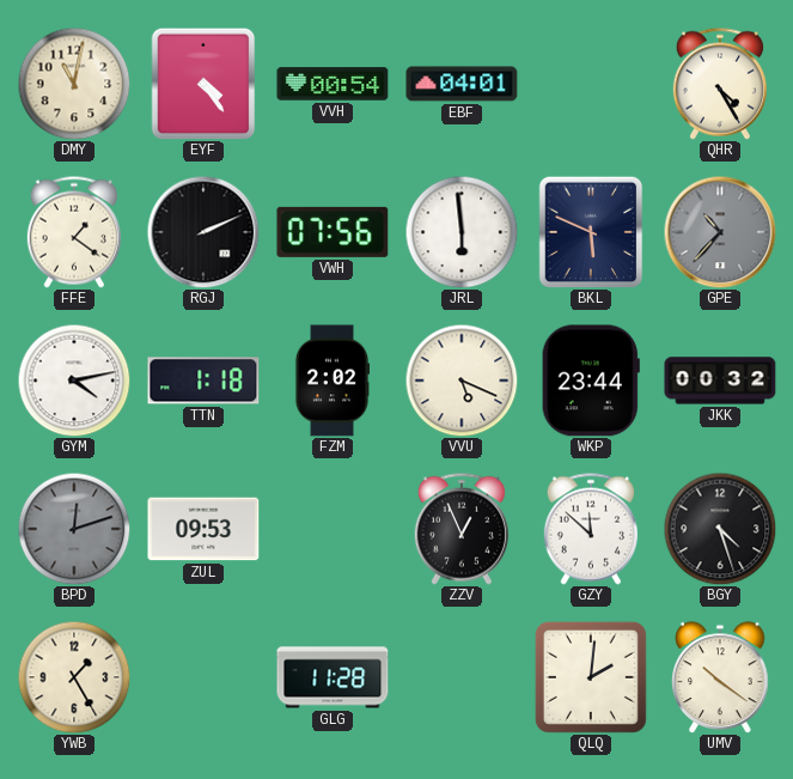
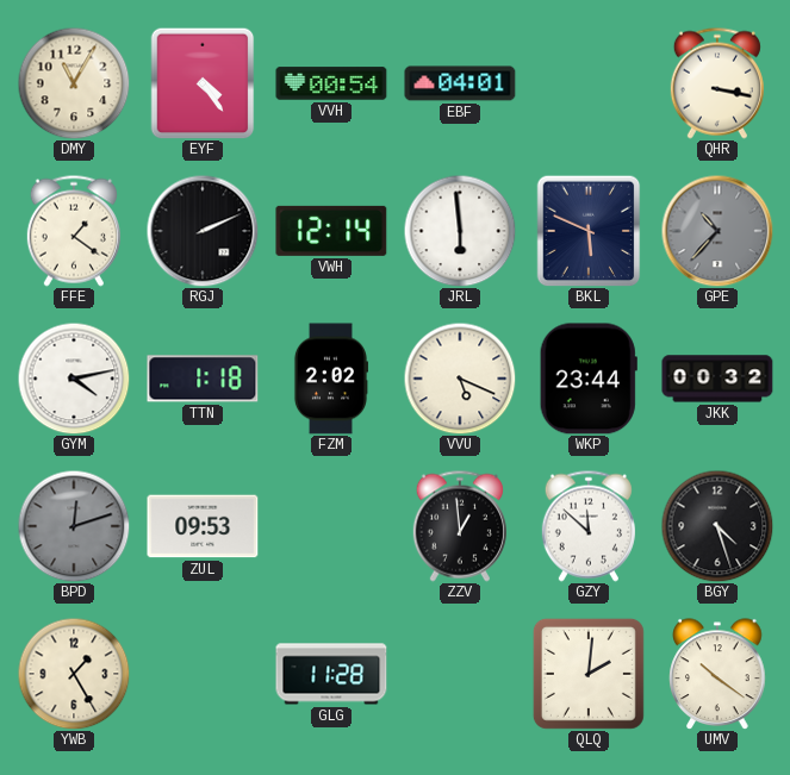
DMY: 11:02 -> 11:05 (74, 83)
QHR: 4:25 -> 3:17 (717, 83)
VWH: 07:56 -> 12:14 (331, 231)
ZZV: 12:56 -> 12:59 (460, 526)
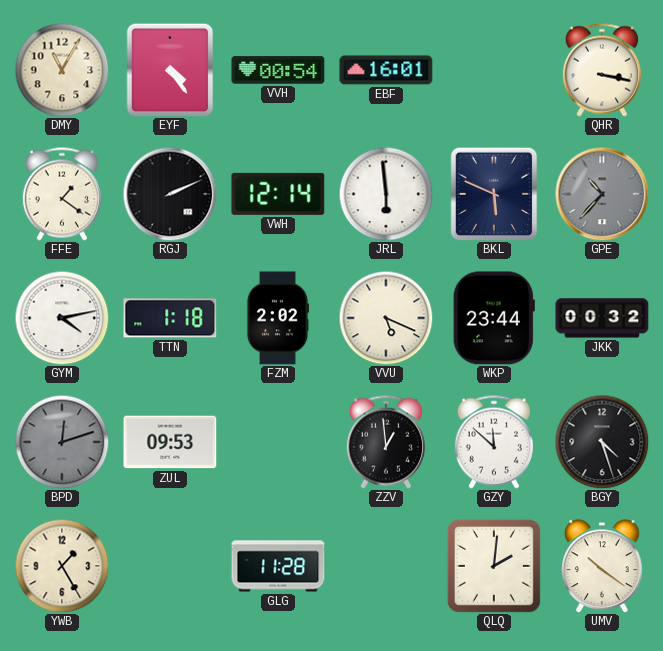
EBF: 04:01 -> 16:01 (386, 70)
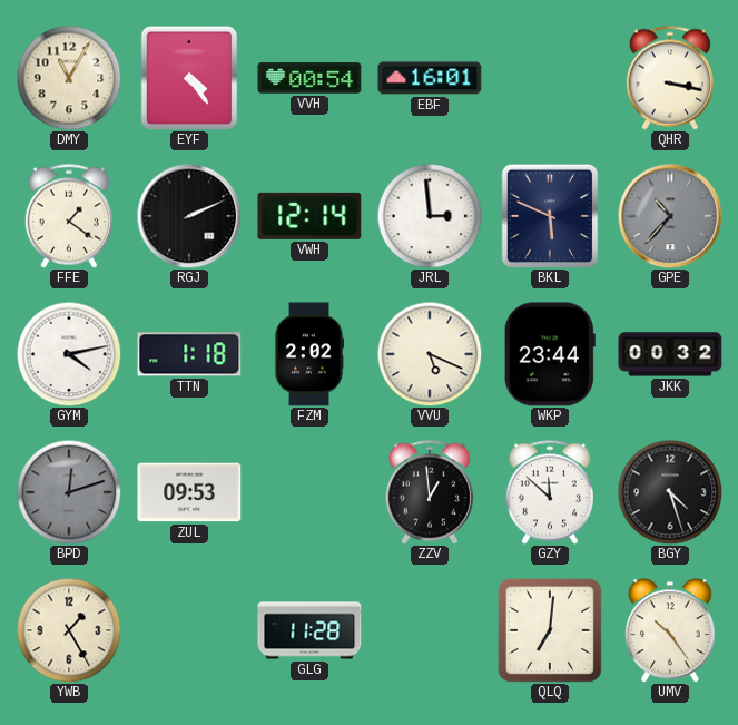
JRL: 5:59 -> 2:59 (430, 216)
QLQ: 2:01 -> 7:01 (550, 630)
UMV: 10:21 -> 10:24 (670, 630)
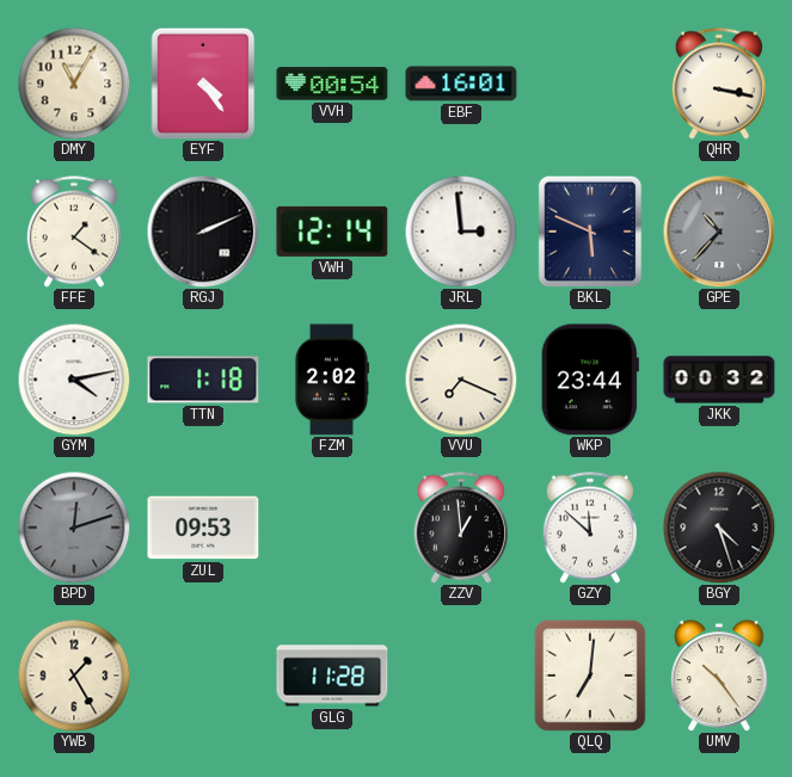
VVU: 5:19 -> 7:19 (461, 380)
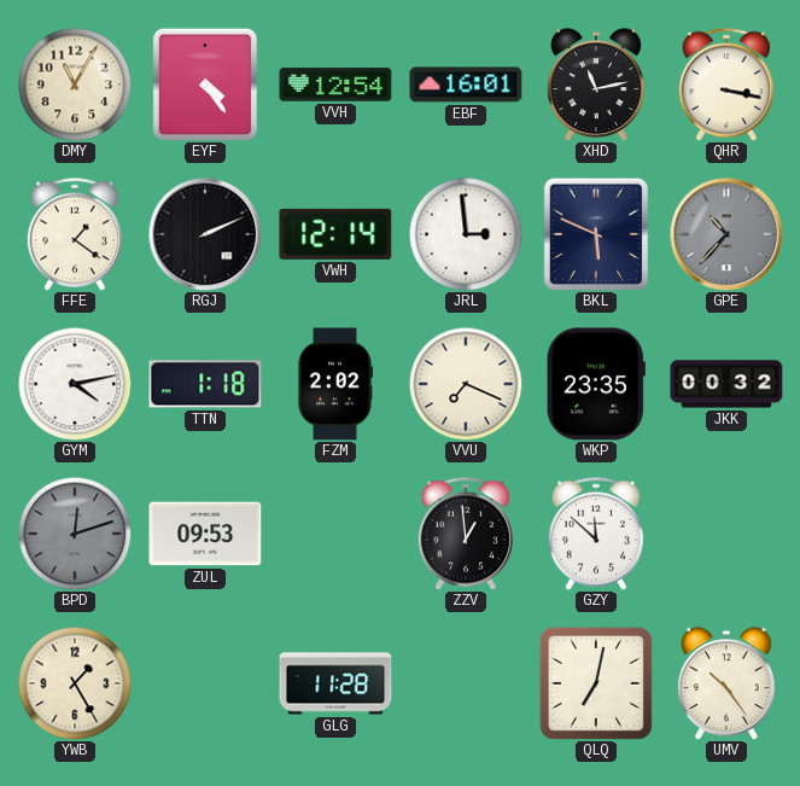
VVH: 00:54 -> 12:54 (335, 85)
XHD: none -> 11:13 (596, 85)
WKP: 23:44 -> 23:35 (596, 384)
BGY: 4:27 -> none (719, 528)
QLQ: 7:01 -> 7:02 (596, 683)
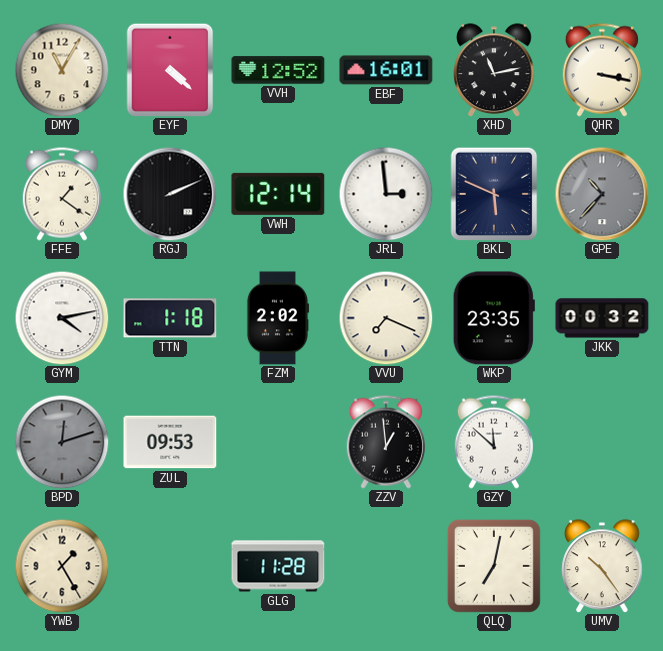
EYF: 4:24 -> 4:22 (170, 70)
VVH: 12:54 -> 12:52 (278, 70)
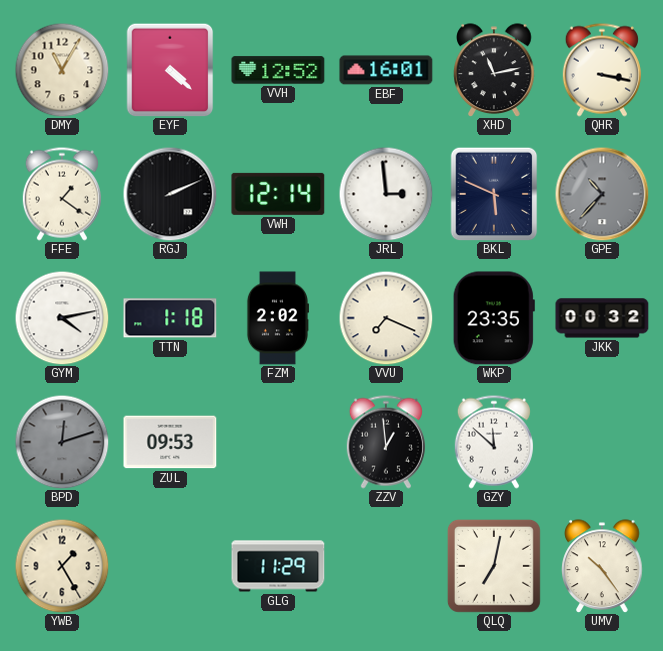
GLG: 11:28 -> 11:29 (278, 566)
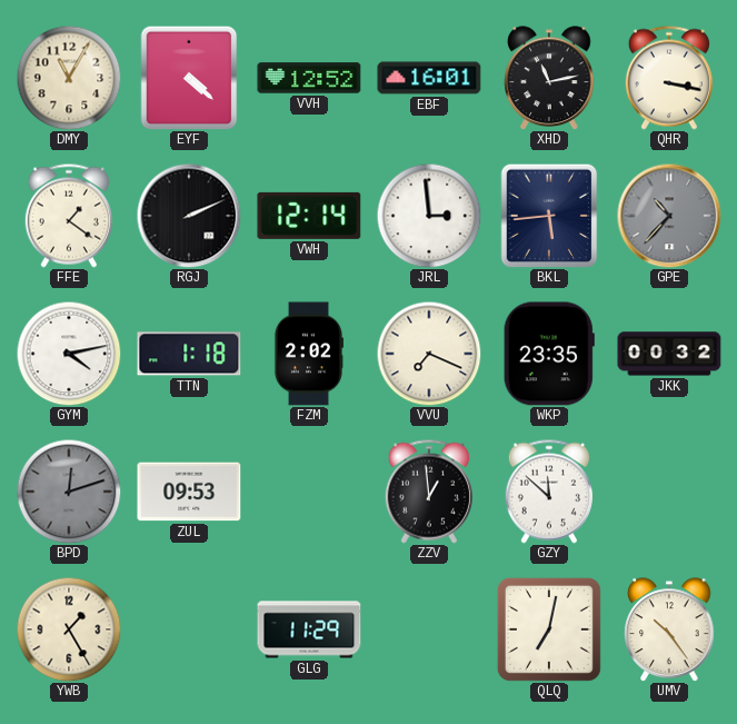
BKL: 5:49 -> 5:44 (549, 216)
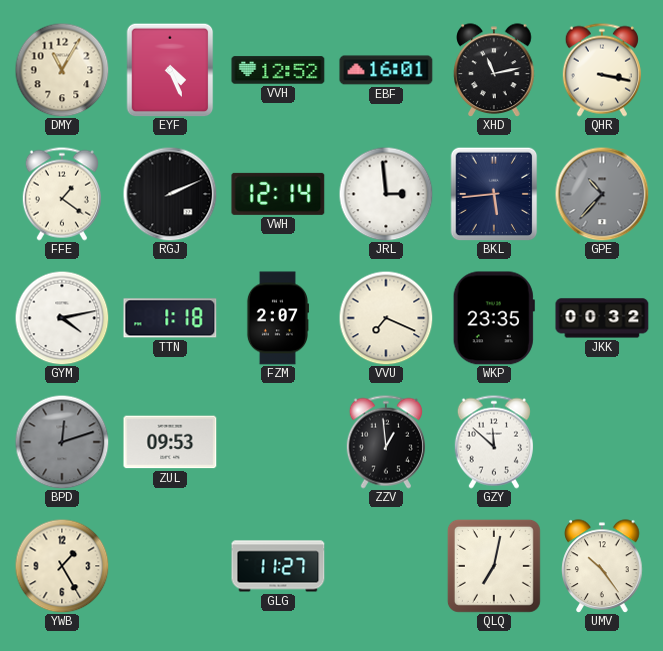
EYF: 4:22 -> 4:26 (170, 70)
FZM: 2:02 -> 2:07 (277, 318)
GLG: 11:29 -> 11:27 (278, 566)
